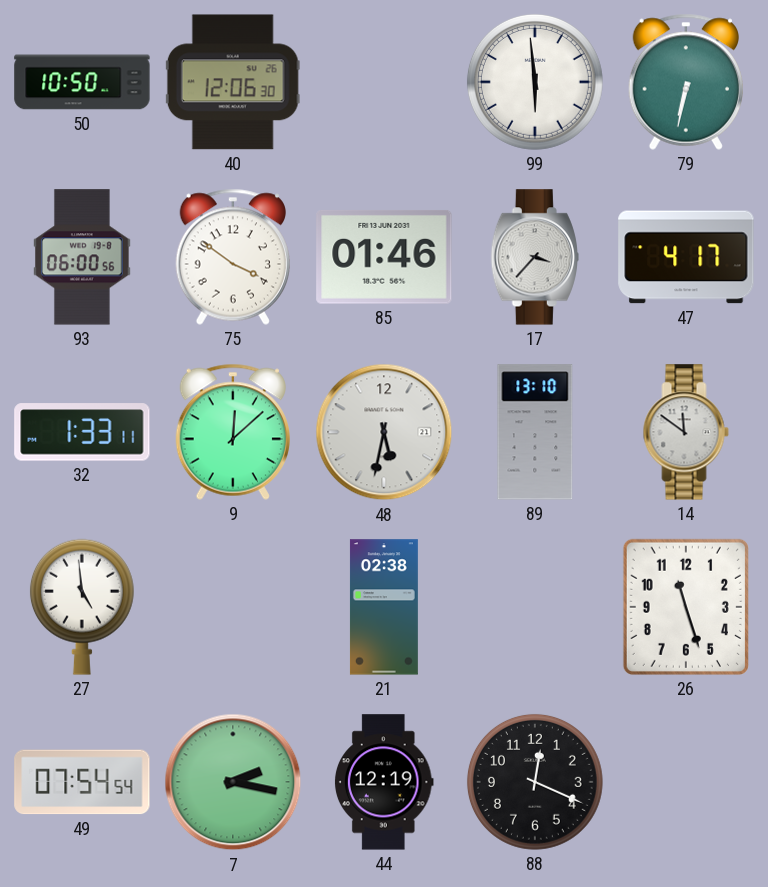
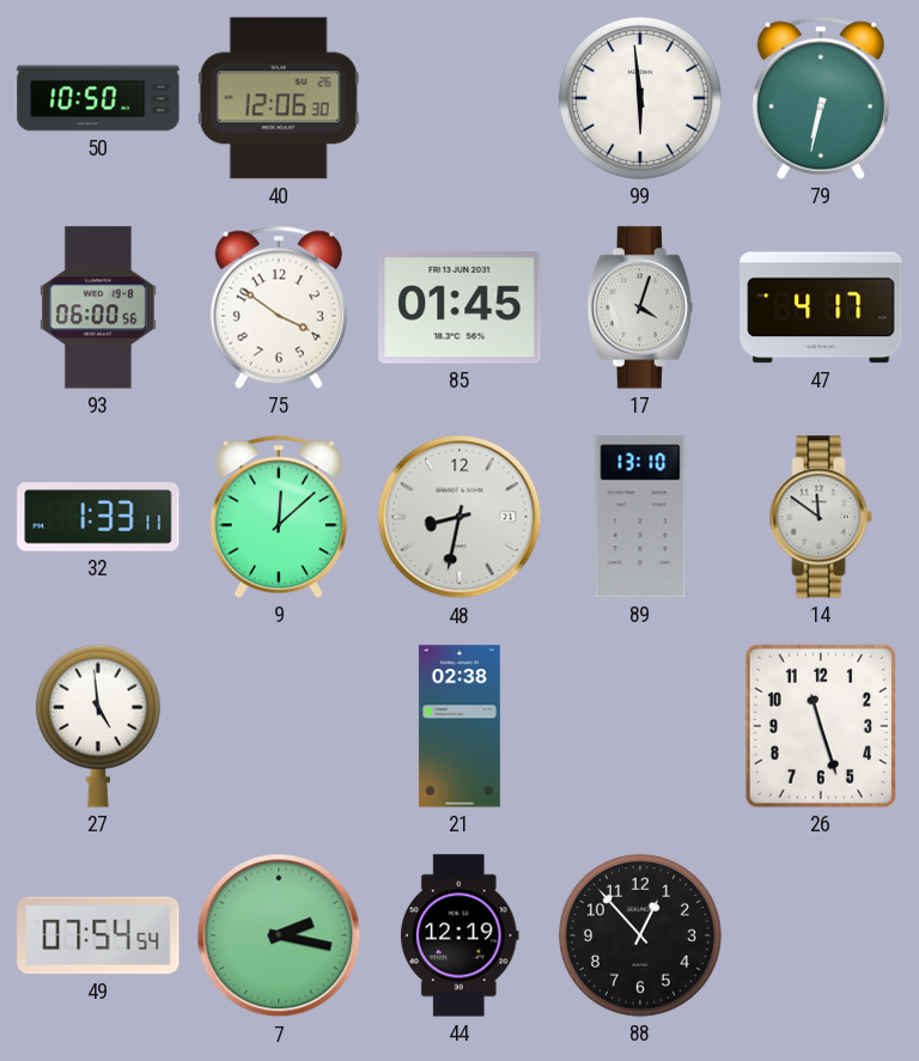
85: 01:46 -> 01:45 (459, 307)
17: 3:37 -> 4:03 (640, 307)
48: 5:32 -> 8:32 (459, 517)
88: 12:19 -> 12:53 (640, 935)
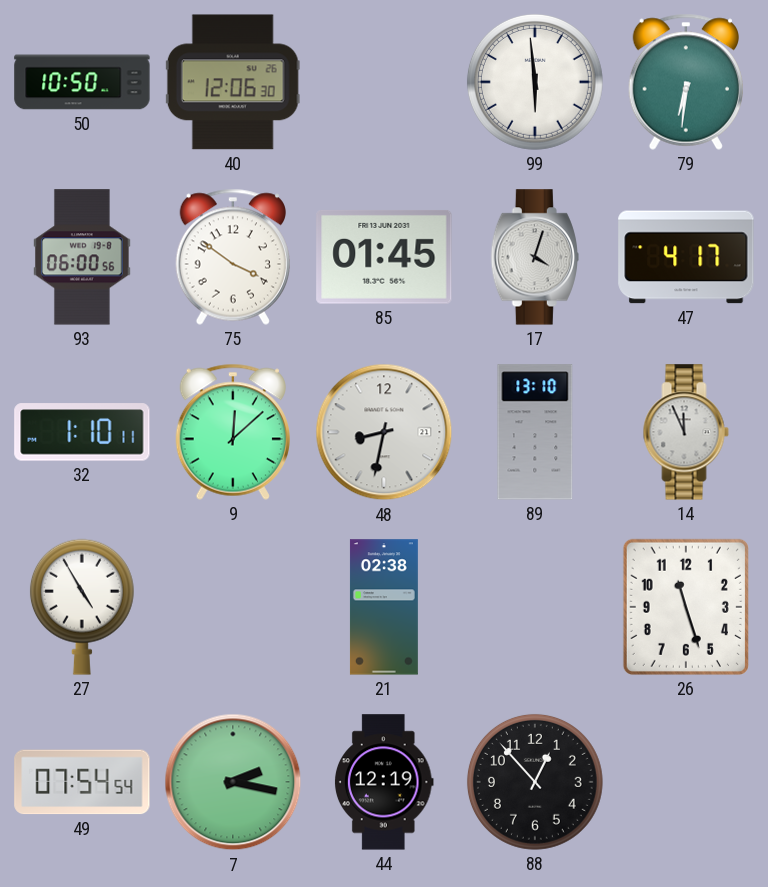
79: 6:32 -> 6:31 (686, 82)
32: 1:33 -> 1:10 (82, 432)
14: 11:51 -> 11:56 (686, 432)
27: 4:59 -> 4:55 (82, 607)
